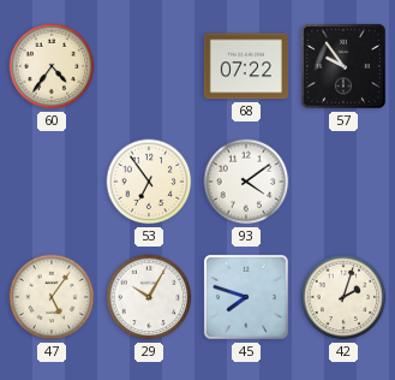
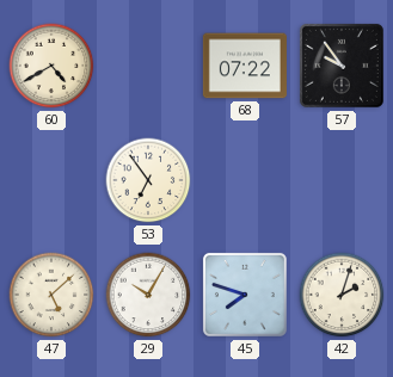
60: 4:36 -> 4:40 (51, 66)
93: 4:09 -> none (246, 182)
47: 5:06 -> 5:08 (51, 295)
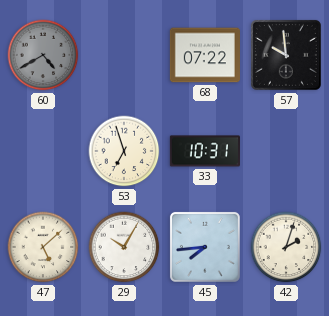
60 dial: cream -> grey (43, 55)
57: 9:54 -> 9:59 (286, 55)
53: 6:54 -> 6:57 (124, 151)
33: none -> 10:31 (205, 151)
45: 7:48 -> 7:44 (205, 247)
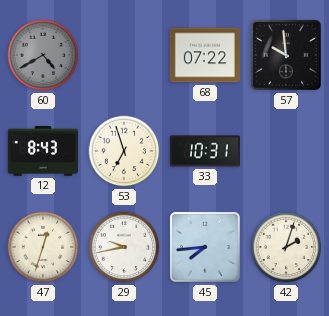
12: none -> 8:43 (43, 152)
47: 5:08 -> 12:33 (43, 247)
29: 10:05 -> 9:43 (124, 247)
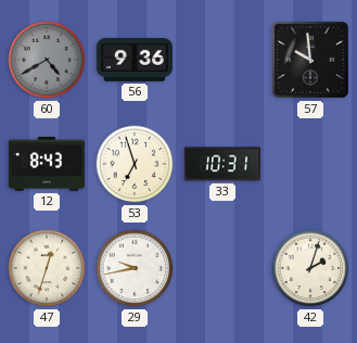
56: none -> 9:36 (135, 60)
68: 07:22 -> none (205, 55)
45: 7:44 -> none (205, 247)
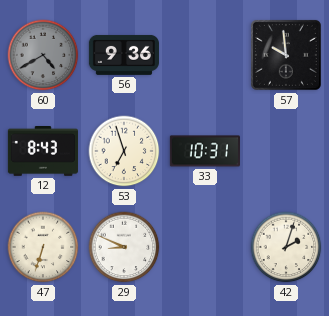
47: 12:33 -> 6:33 (43, 247)
29: 9:43 -> 8:49 (124, 247)
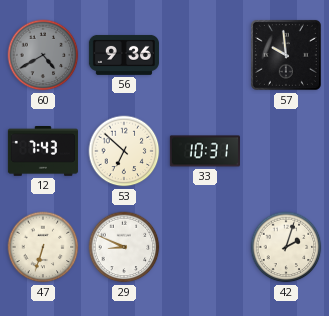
12: 8:43 -> 7:43 (43, 152)
53: 6:57 -> 6:52 (124, 151)
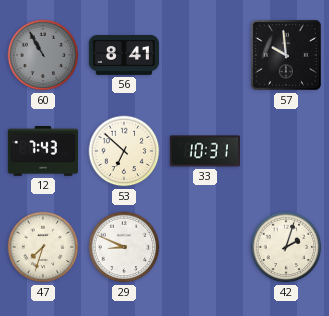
60: 4:40 -> 10:55 (43, 55)
56: 9:36 -> 8:41 (124, 55)
47: 6:33 -> 7:33 (43, 247)
